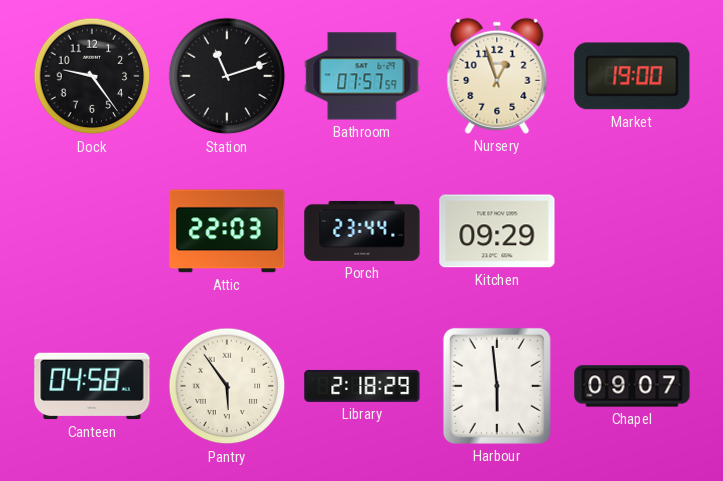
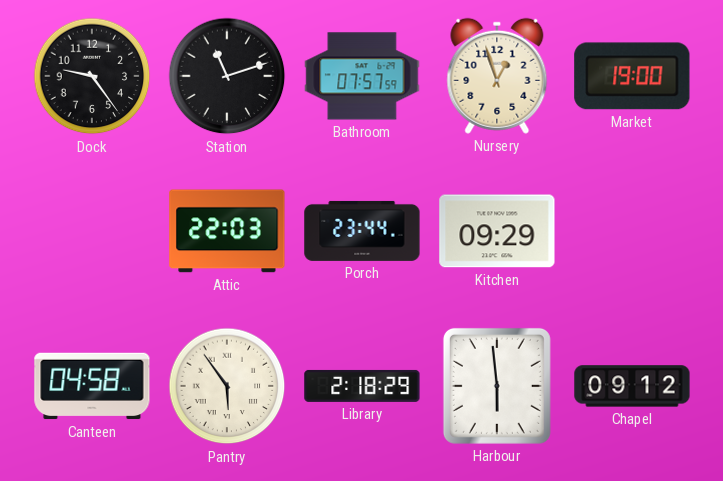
Chapel: 09:07 -> 09:12 (632, 386)
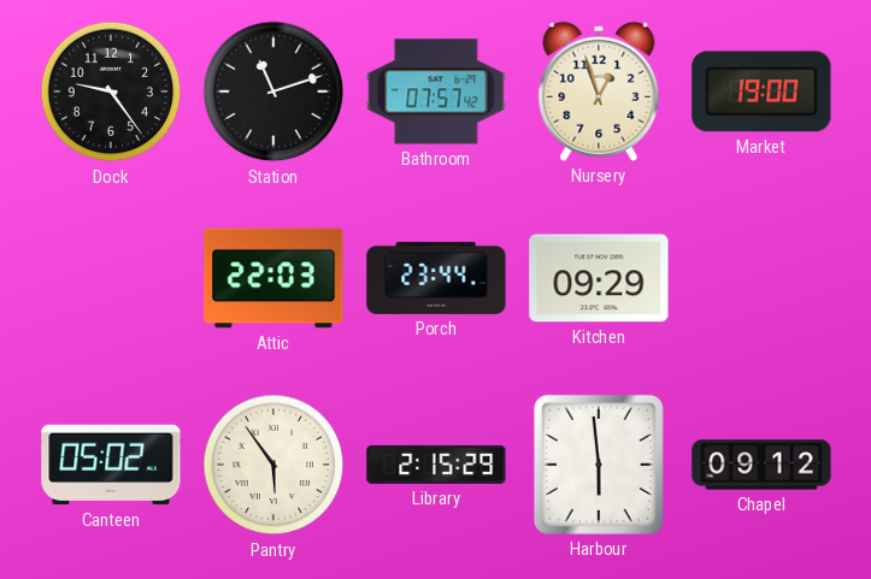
Bathroom: 07:57:59 -> 07:57:42 (436, 91)
Canteen: 04:58 -> 05:02 (111, 465)
Library: 2:18 -> 2:15 (436, 465)
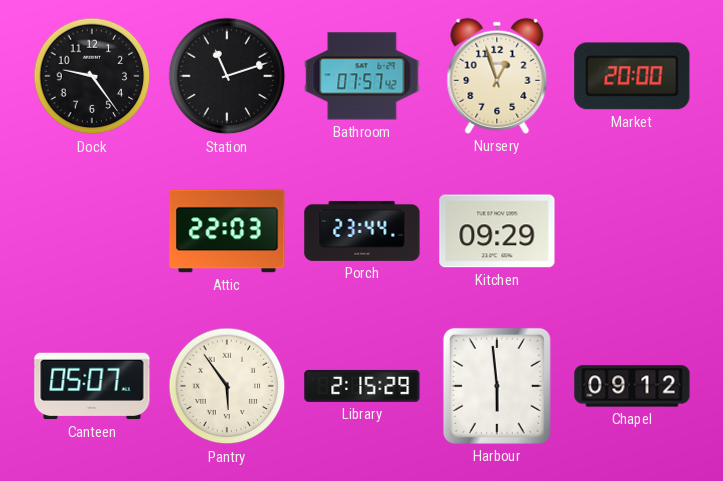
Market: 19:00 -> 20:00 (632, 76)
Canteen: 05:02 -> 05:07 (92, 386)
